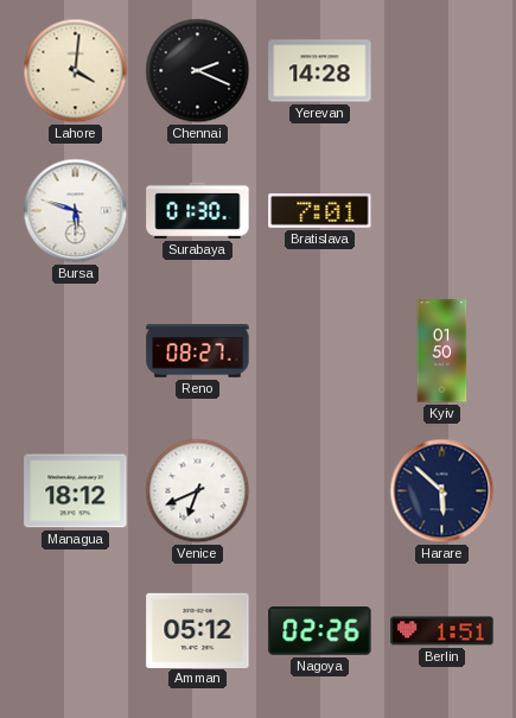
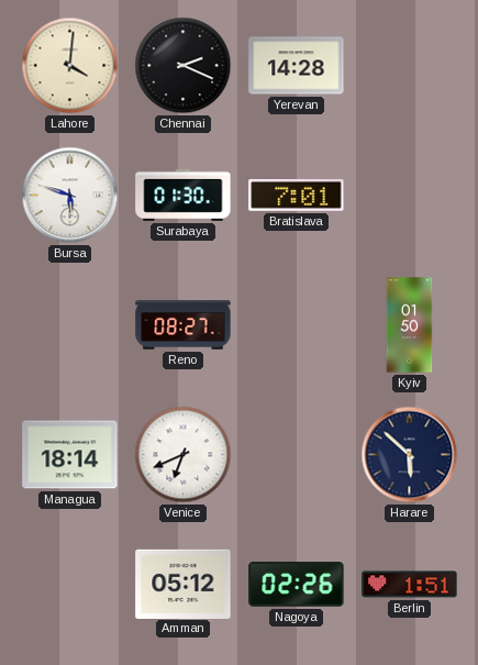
Managua: 18:12 -> 18:14 (70, 455)
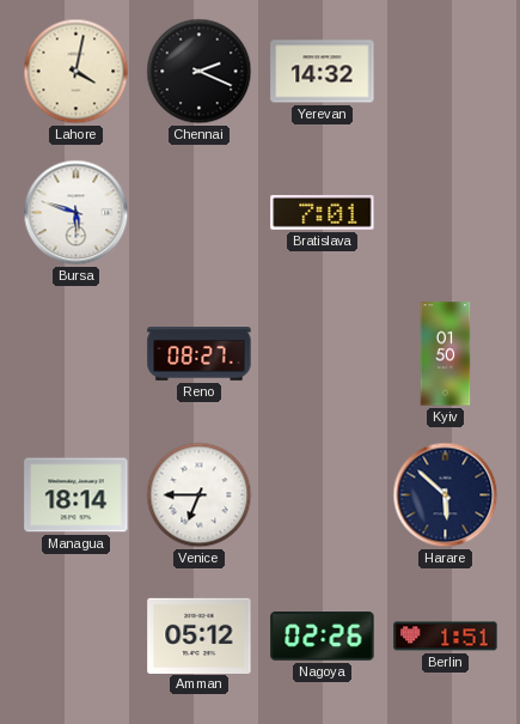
Lahore: 4:01 -> 4:02 (77, 72)
Yerevan: 14:28 -> 14:32 (323, 72)
Surabaya: 01:30 -> none (184, 195)
Venice: 6:41 -> 6:45 (200, 495)
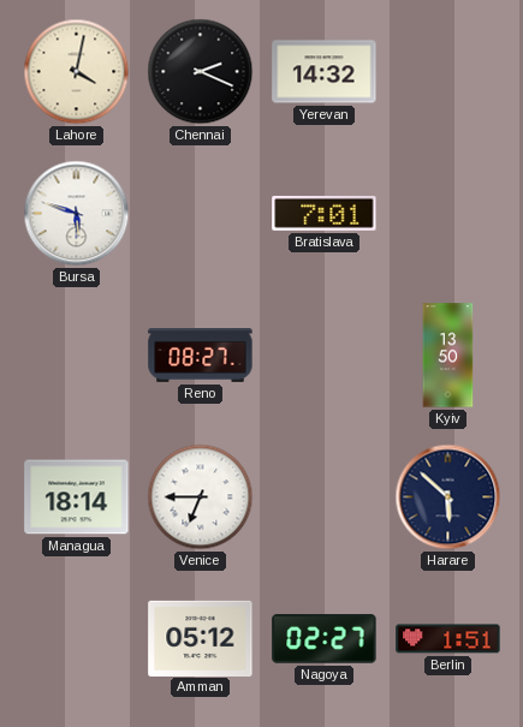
Kyiv: 01:50 -> 13:50 (448, 356)
Nagoya: 02:26 -> 02:27 (325, 639)
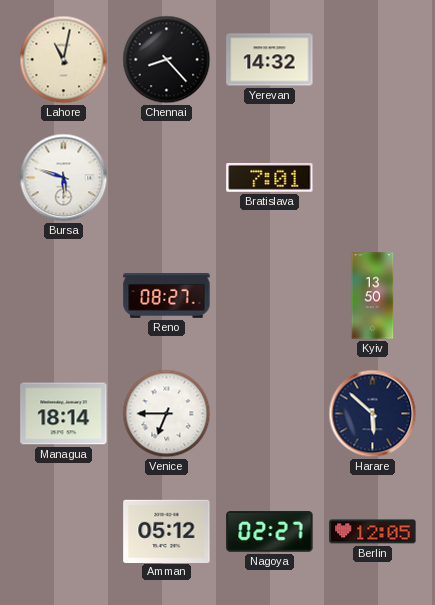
Lahore: 4:02 -> 11:02 (64, 60)
Chennai: 2:19 -> 8:23 (167, 60)
Berlin: 1:51 -> 12:05 (373, 532)
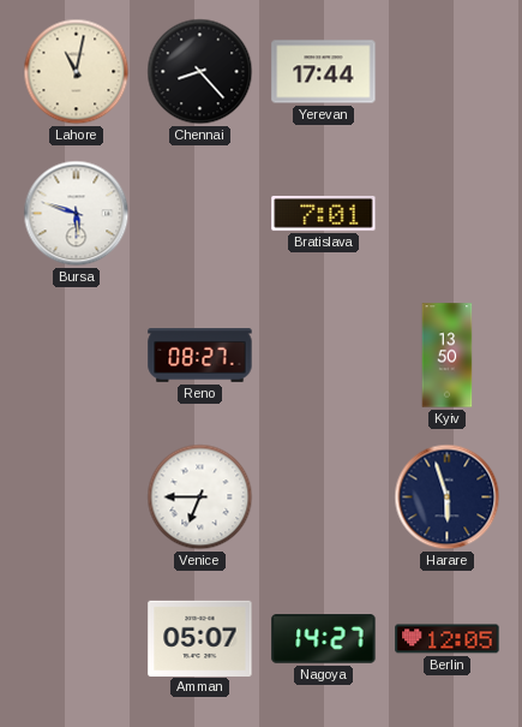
Yerevan: 14:32 -> 17:44 (324, 72)
Managua: 18:14 -> none (64, 414)
Harare: 5:52 -> 5:57 (448, 497)
Amman: 05:12 -> 05:07 (200, 638)
Nagoya: 02:27 -> 14:27 (324, 639)
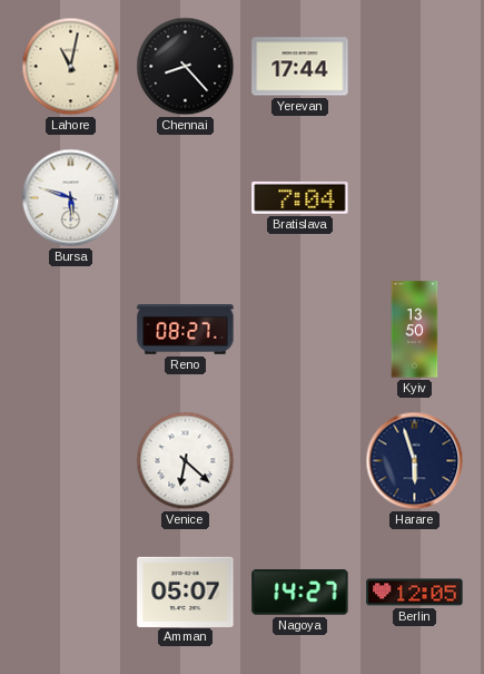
Bratislava: 7:01 -> 7:04 (300, 197)
Venice: 6:45 -> 6:22 (186, 461)
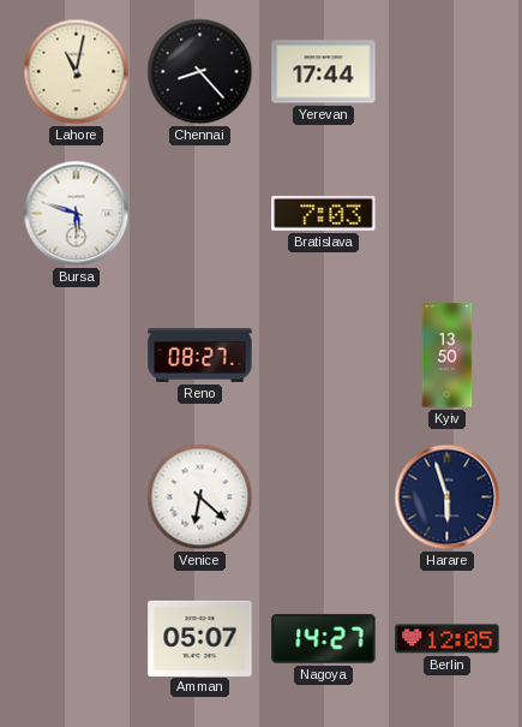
Bratislava: 7:04 -> 7:03 (324, 213)
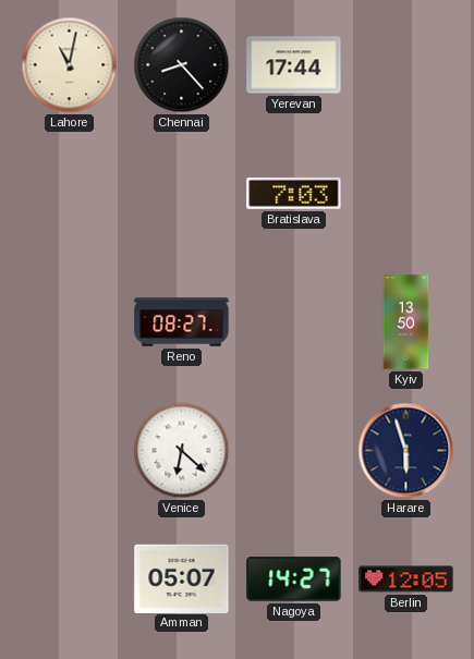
Bursa: 5:48 -> none (77, 214)
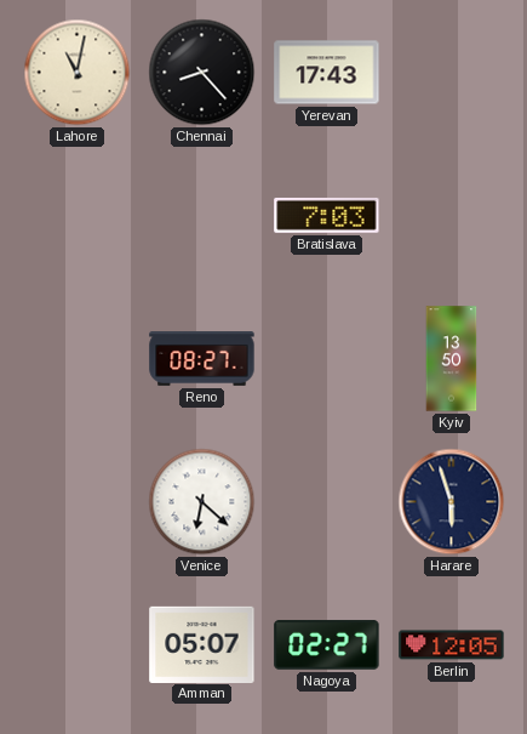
Yerevan: 17:44 -> 17:43 (327, 73)
Nagoya: 14:27 -> 02:27 (327, 645)
